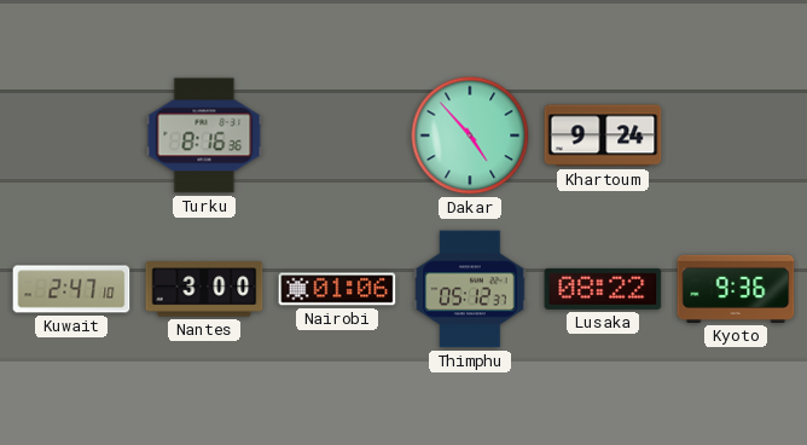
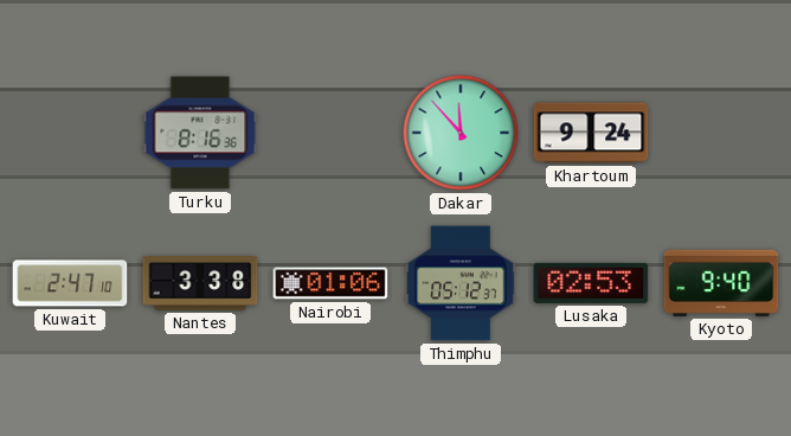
Dakar: 4:53 -> 11:53 (461, 133)
Nantes: 3:00 -> 3:38 (200, 283)
Lusaka: 08:22 -> 02:53 (591, 283)
Kyoto: 9:36 -> 9:40 (721, 283)
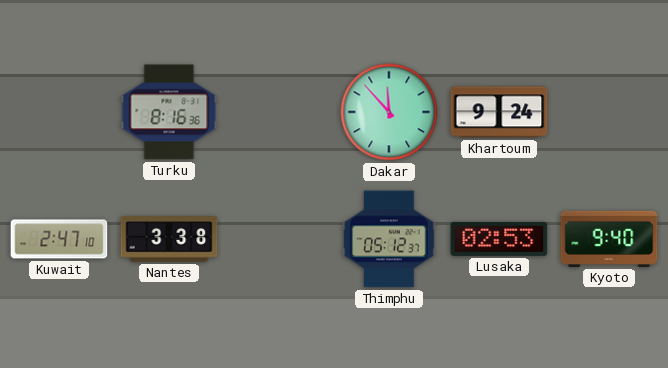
Nairobi: 01:06 -> none (330, 283)
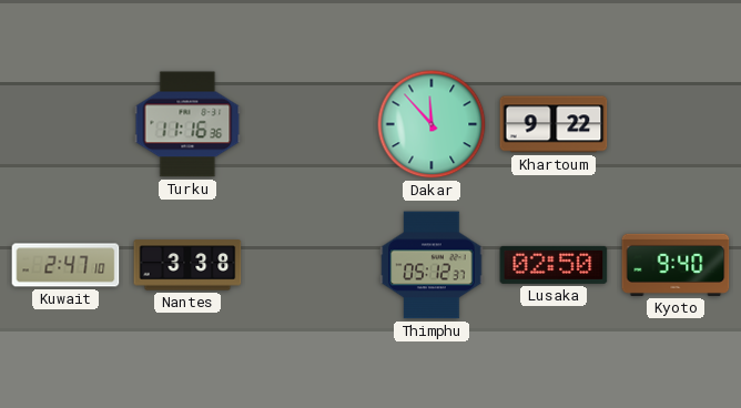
Turku: 8:16 -> 11:16 (187, 124)
Khartoum: 9:24 -> 9:22 (554, 124)
Lusaka: 02:53 -> 02:50 (554, 265)
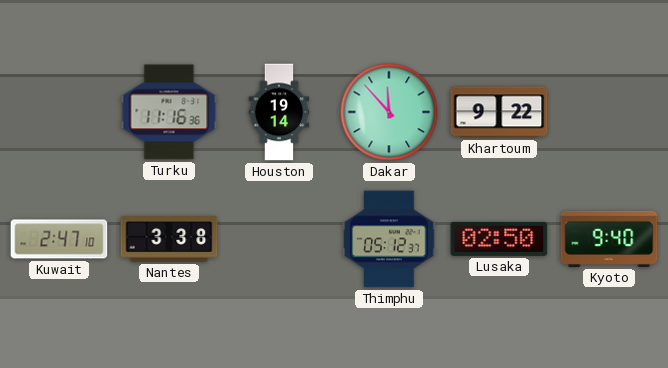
Houston: none -> 19:14 (279, 112)
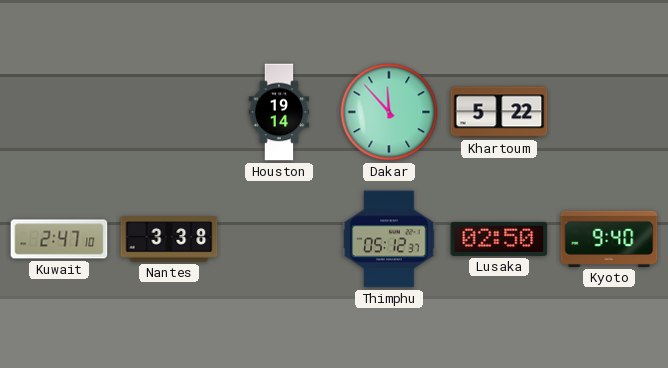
Turku: 11:16 -> none (169, 112)
Khartoum: 9:22 -> 5:22 (499, 112)
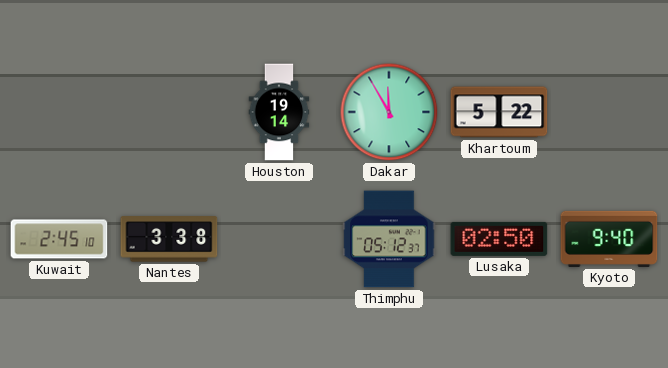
Dakar: 11:53 -> 11:55 (389, 112)
Kuwait: 2:47 -> 2:45 (59, 239)
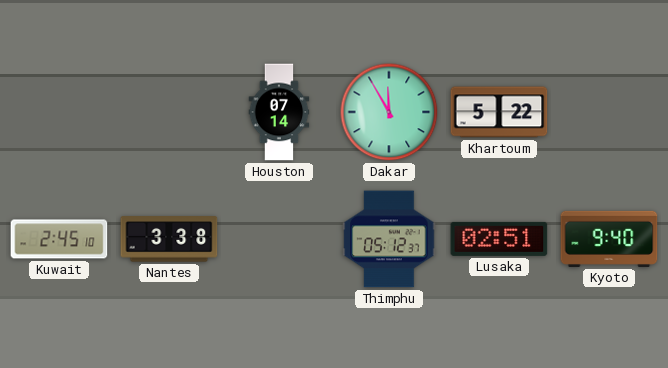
Houston: 19:14 -> 07:14 (279, 112)
Lusaka: 02:50 -> 02:51 (499, 239)
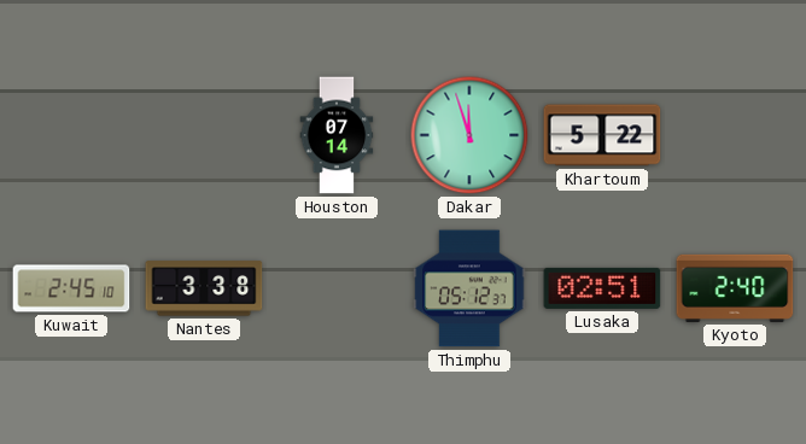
Dakar: 11:55 -> 11:57 (469, 135)
Kyoto: 9:40 -> 2:40 (735, 288)
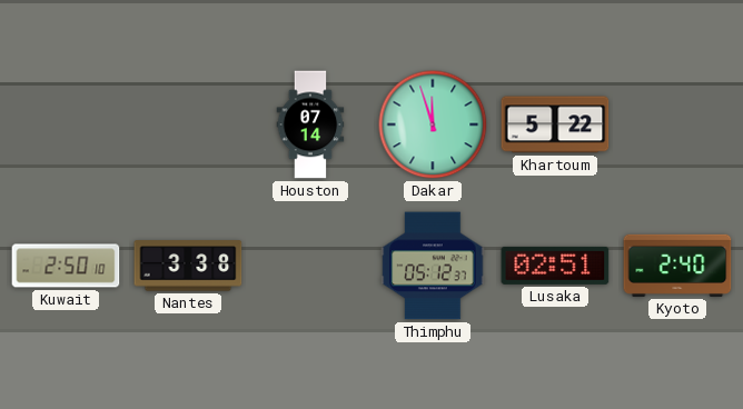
Kuwait: 2:45 -> 2:50 (66, 266)
